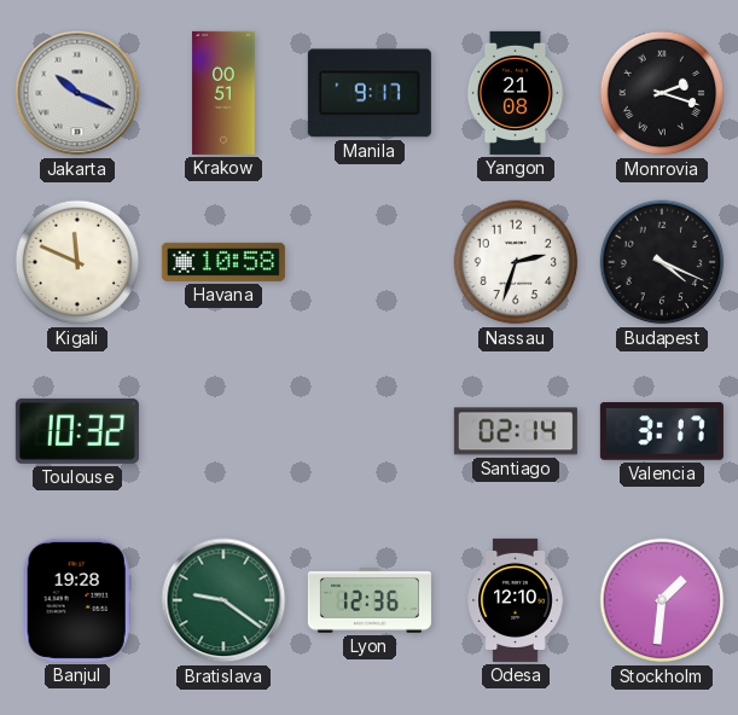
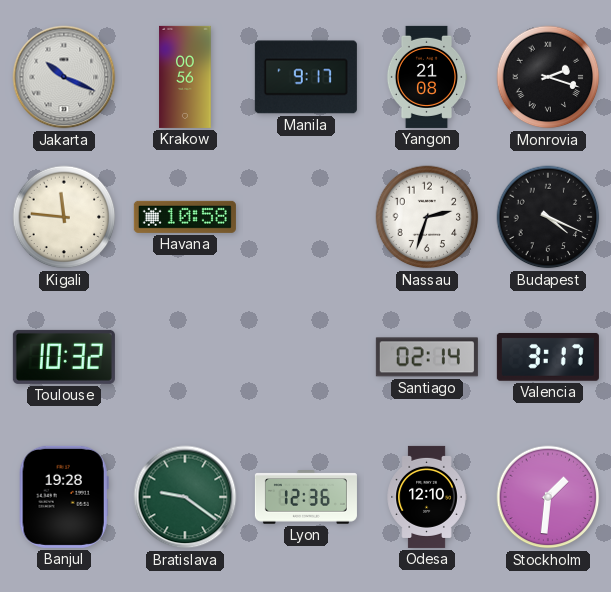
Krakow: 00:51 -> 00:56 (185, 77)
Kigali: 11:49 -> 11:46 (64, 217)
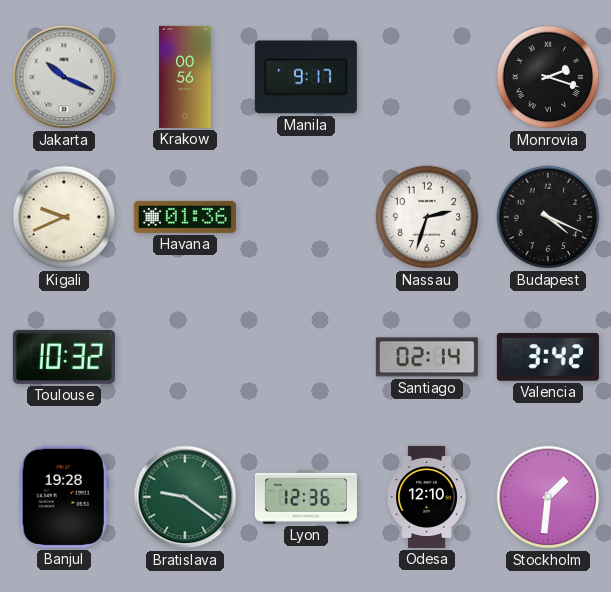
Yangon: 21:08 -> none (427, 77)
Kigali: 11:46 -> 9:41 (64, 217)
Havana: 10:58 -> 01:36 (185, 217)
Valencia: 3:17 -> 3:42 (548, 357)
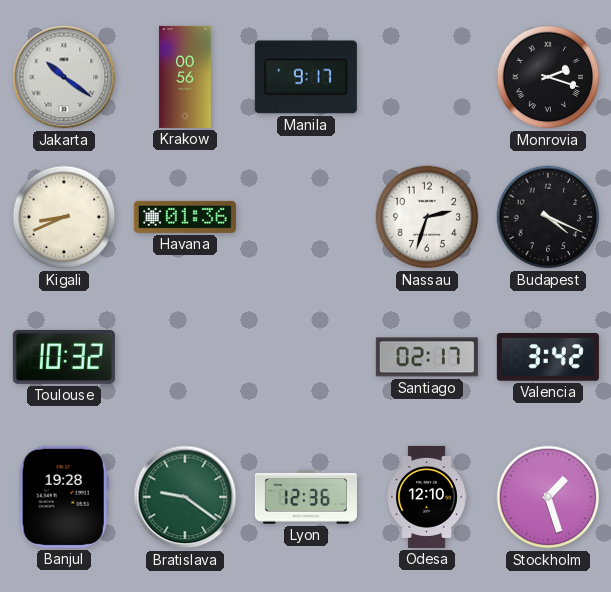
Jakarta: 10:19 -> 10:21 (64, 77)
Kigali: 9:41 -> 8:41 (64, 217)
Santiago: 02:14 -> 02:17 (427, 357)
Stockholm: 1:31 -> 1:27 (548, 497)
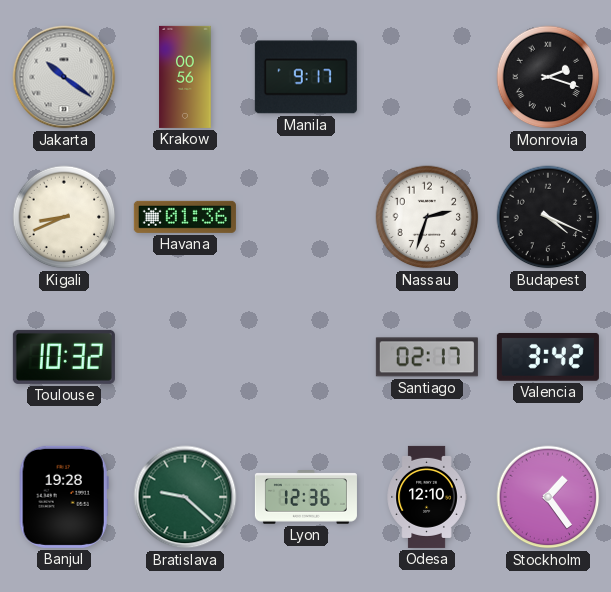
Bratislava: 9:21 -> 9:22 (185, 497)
Stockholm: 1:27 -> 1:24 (548, 497)
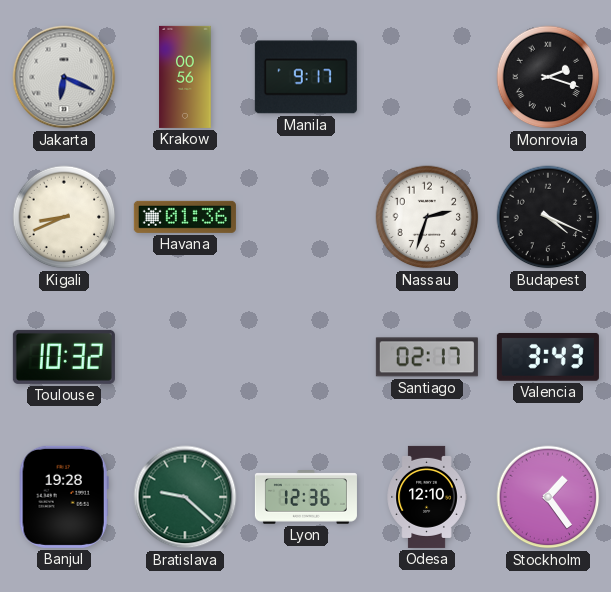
Jakarta: 10:21 -> 6:19 (64, 77)
Valencia: 3:42 -> 3:43 (548, 357)
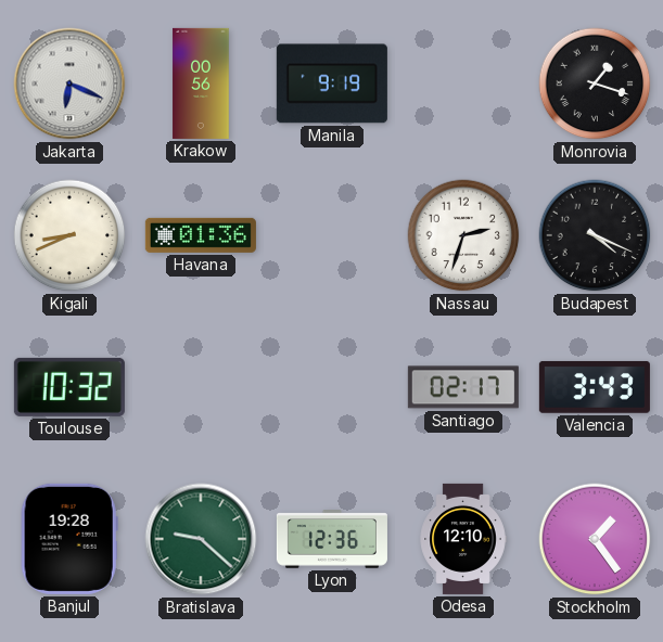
Manila: 9:17 -> 9:19 (332, 84)
Monrovia: 2:18 -> 1:18 (595, 84)
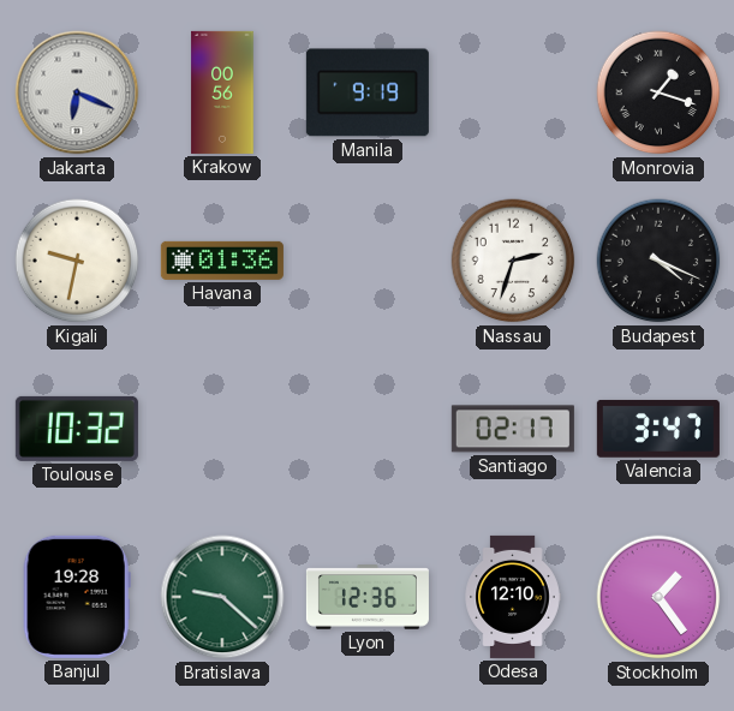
Kigali: 8:41 -> 9:32 (77, 261)
Valencia: 3:43 -> 3:47 (658, 429)
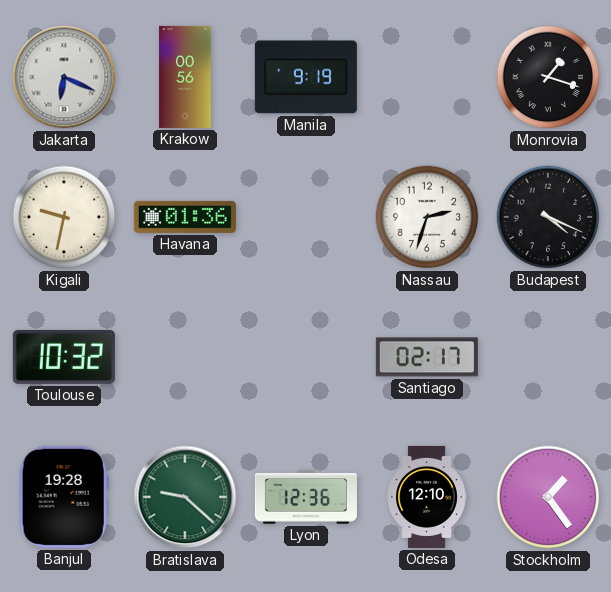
Valencia: 3:47 -> none (658, 429)
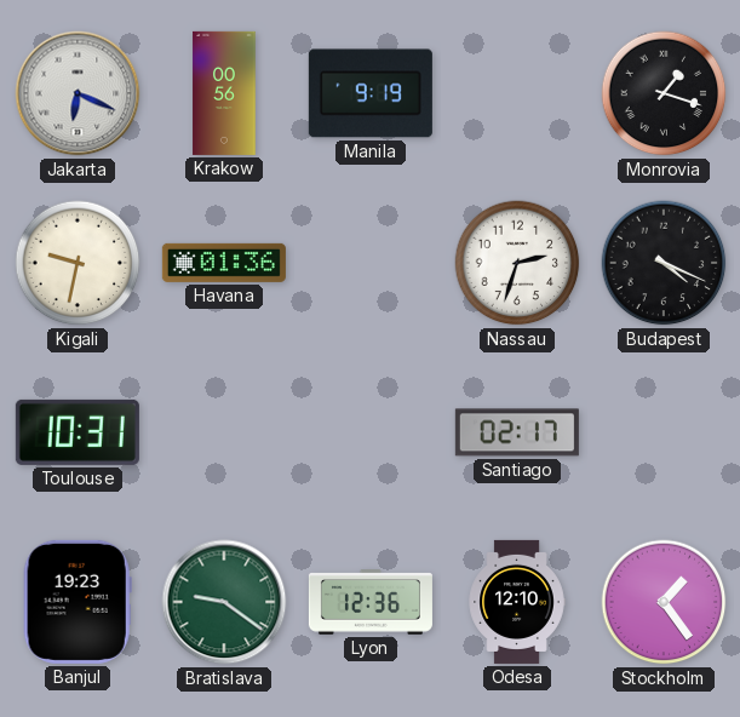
Toulouse: 10:32 -> 10:31 (78, 432)
Banjul: 19:28 -> 19:23 (78, 602)
Bratislava: 9:22 -> 9:21 (224, 602)
